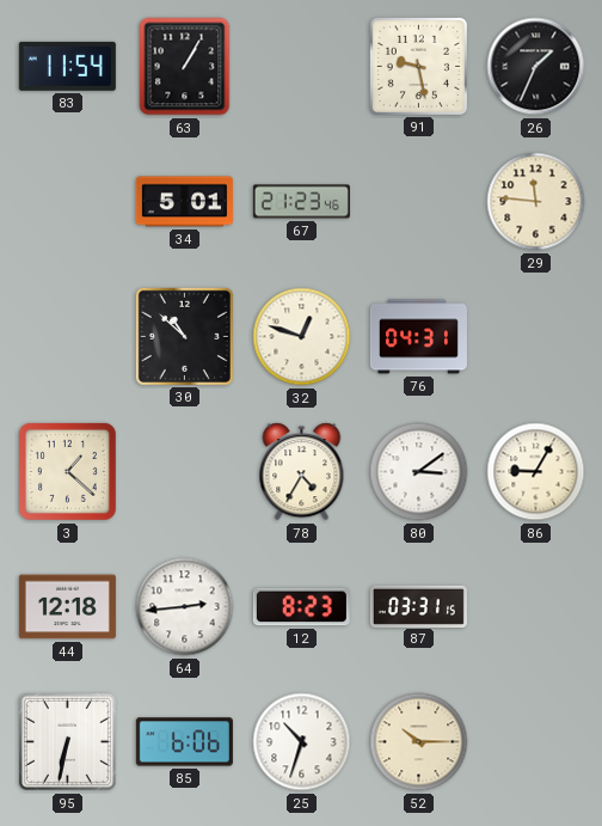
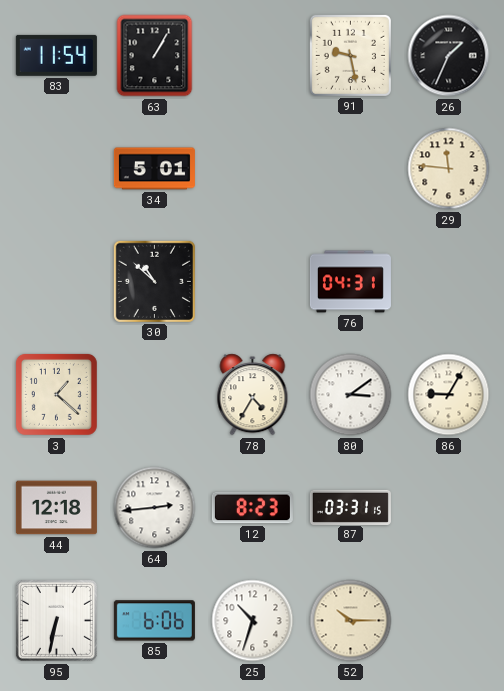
67: 21:23 -> none (301, 202)
32: 12:48 -> none (302, 337)
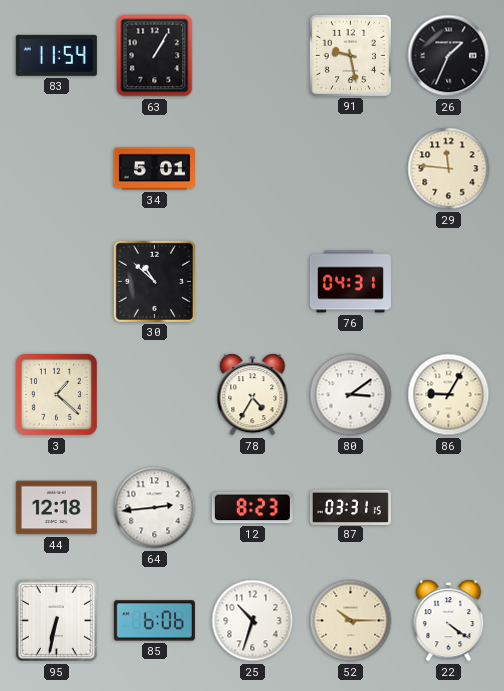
22: none -> 4:21 (449, 621)
